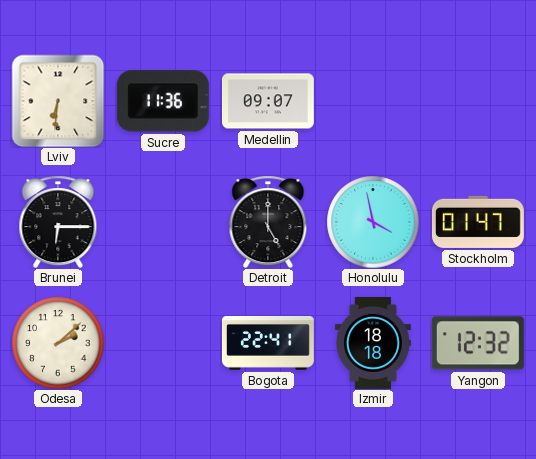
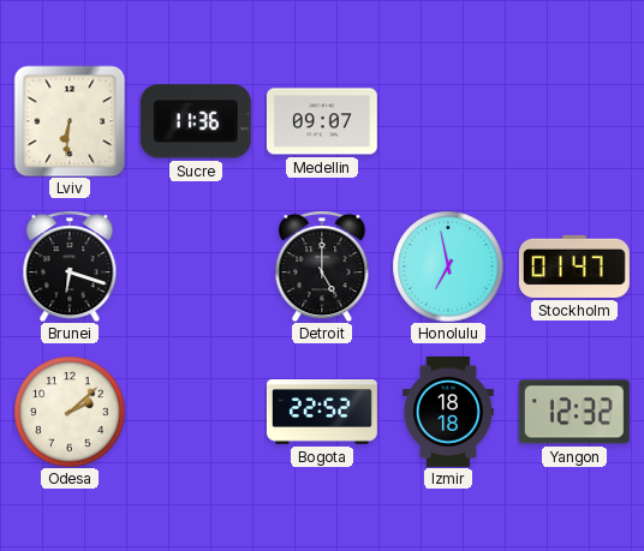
Brunei: 6:15 -> 6:18 (70, 266)
Honolulu: 3:58 -> 6:58 (448, 266)
Bogota: 22:41 -> 22:52 (322, 412)
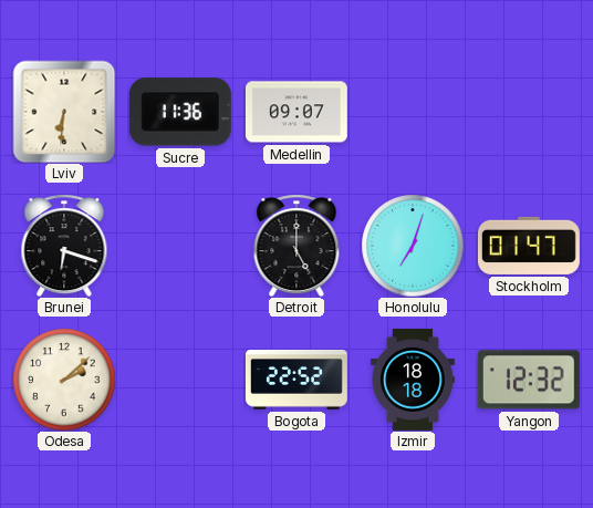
Honolulu: 6:58 -> 7:03 (413, 246)
